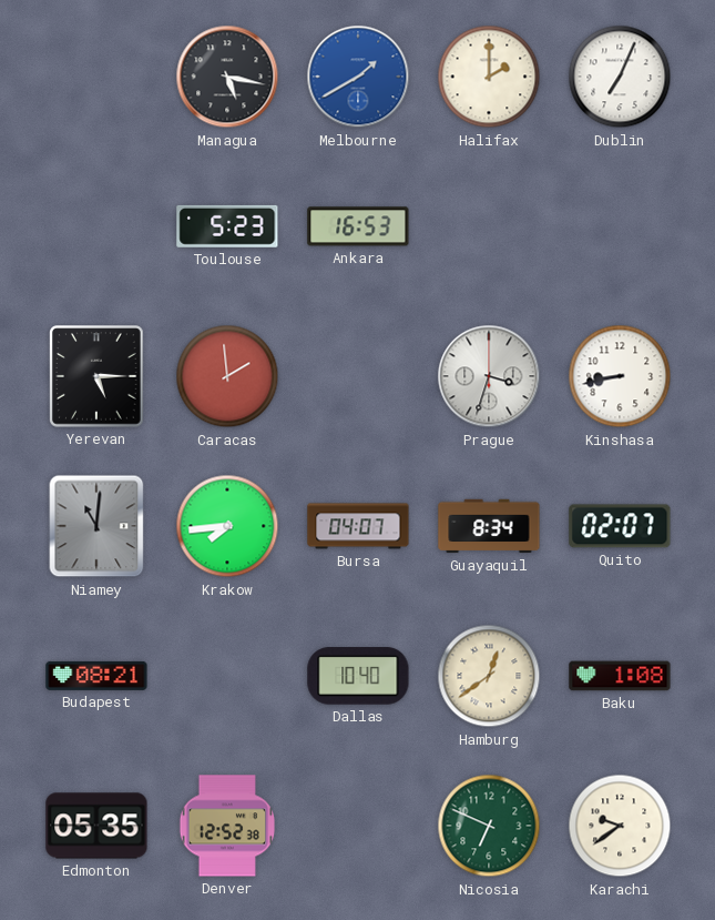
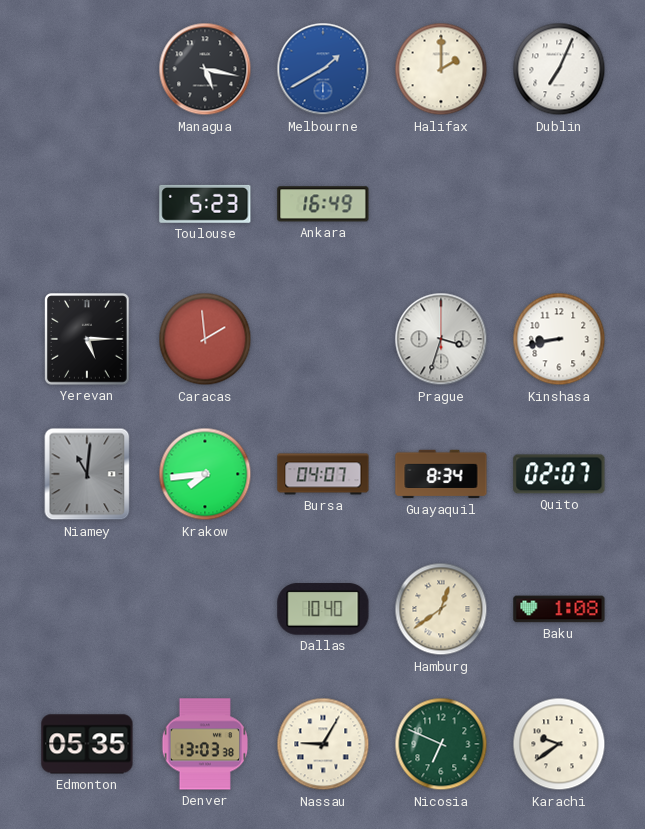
Ankara: 16:53 -> 16:49 (323, 204)
Budapest: 08:21 -> none (96, 676)
Denver: 12:52 -> 13:03 (205, 744)
Nassau: none -> 9:05 (323, 744)
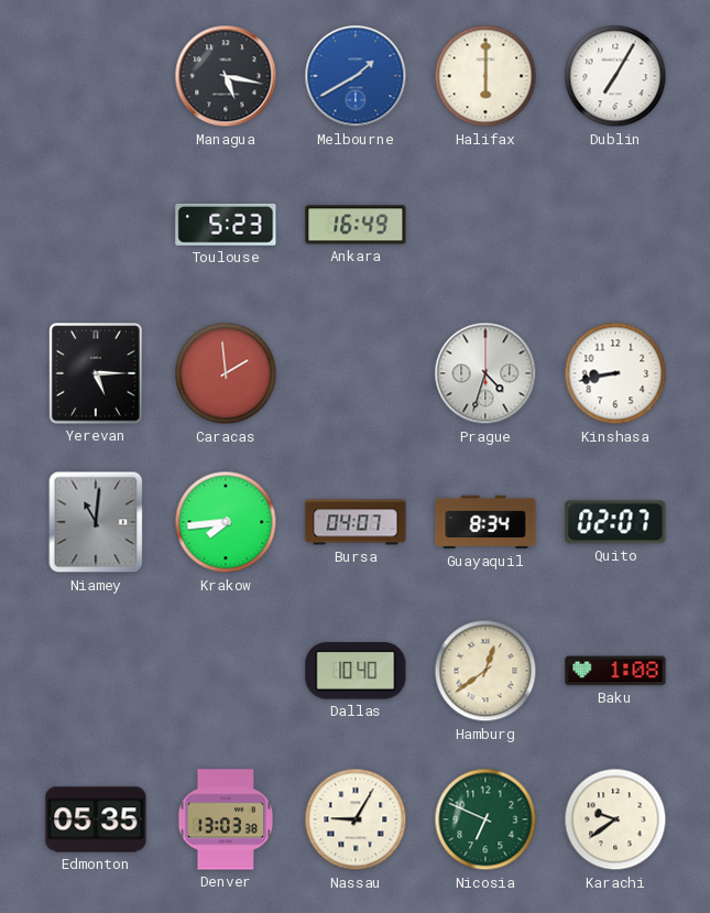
Halifax: 2:00 -> 6:00 (485, 76)
Dublin: 7:04 -> 7:05 (615, 76)
Prague: 3:33 -> 4:33 (485, 373)
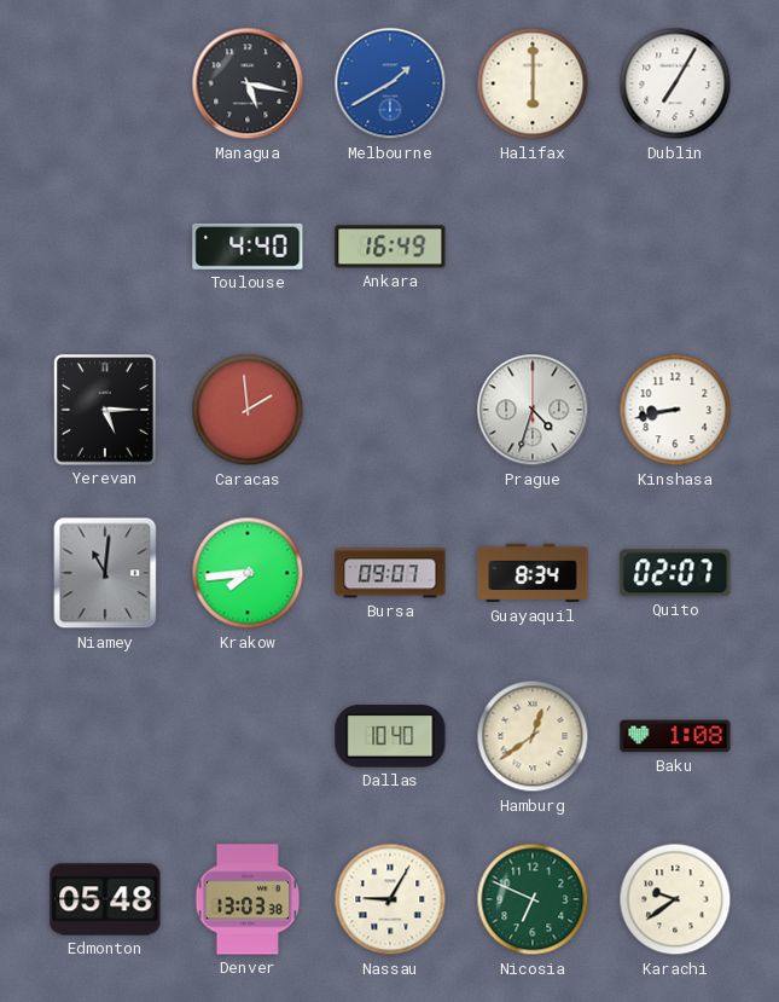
Toulouse: 5:23 -> 4:40 (248, 247)
Bursa: 04:07 -> 09:07 (390, 573)
Edmonton: 05:35 -> 05:48 (105, 899)
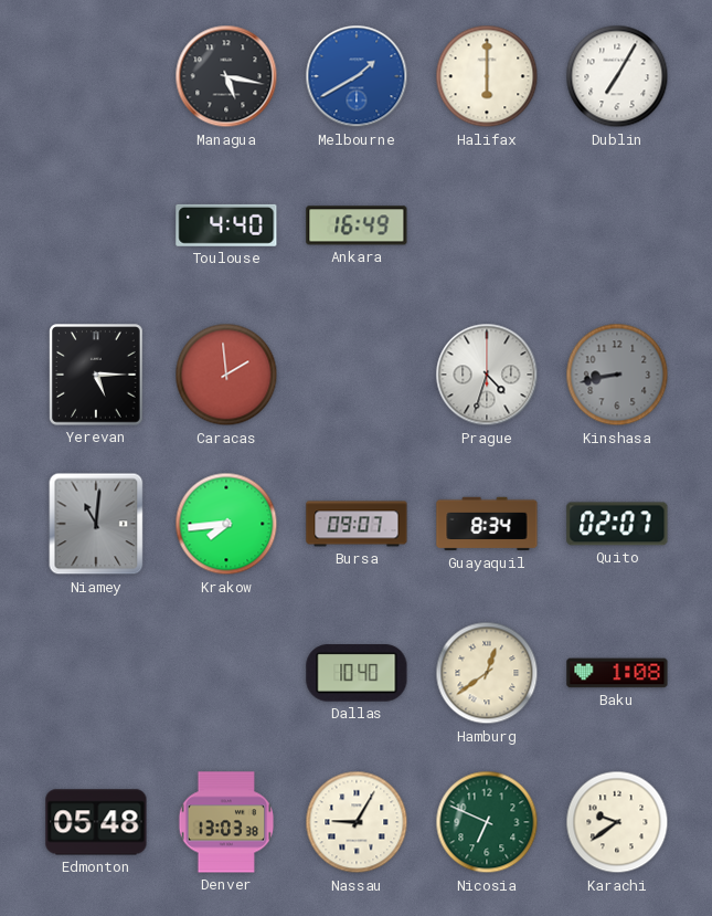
Kinshasa dial: white -> grey (617, 375)
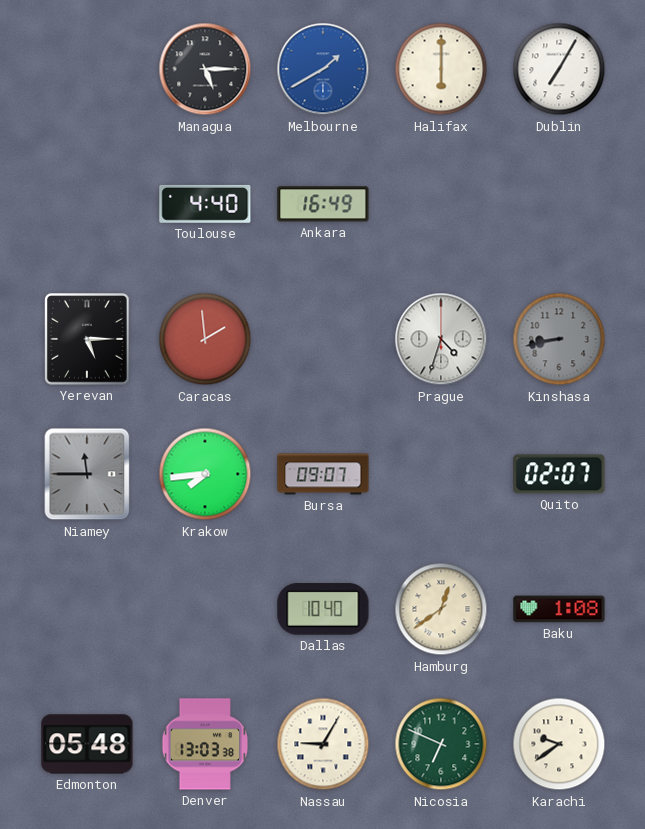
Managua: 5:17 -> 5:15 (205, 69)
Niamey: 11:01 -> 11:45 (87, 474)
Guayaquil: 8:34 -> none (487, 524)
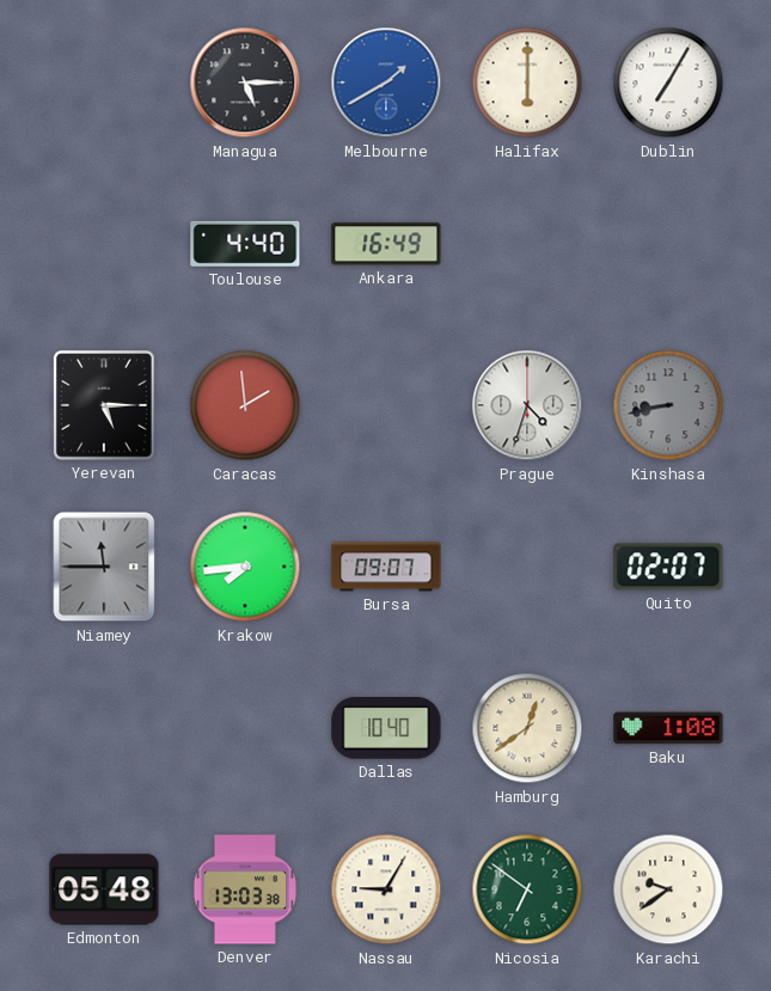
Nicosia: 6:49 -> 6:51 (527, 889)
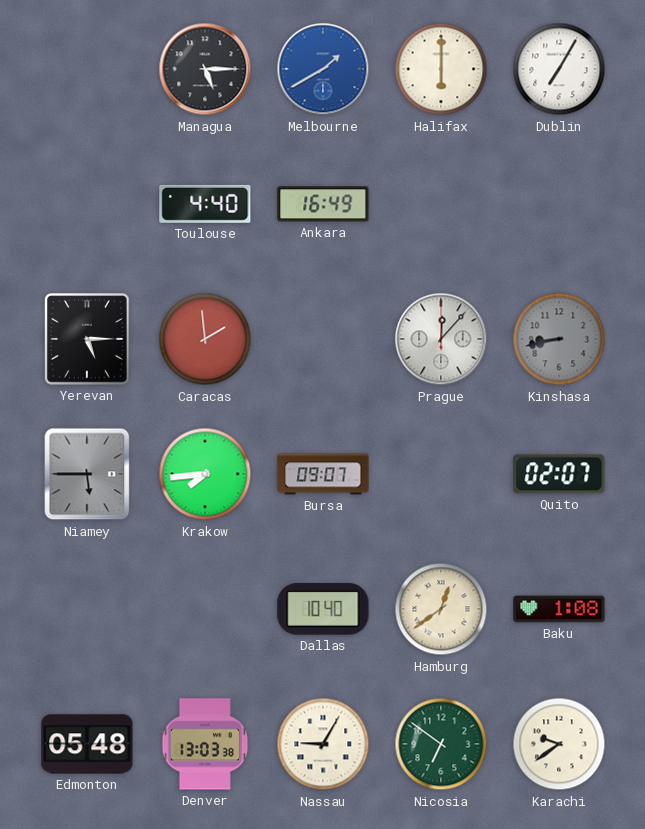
Prague: 4:33 -> 12:07 (441, 339)
Niamey: 11:45 -> 5:45 (87, 474)
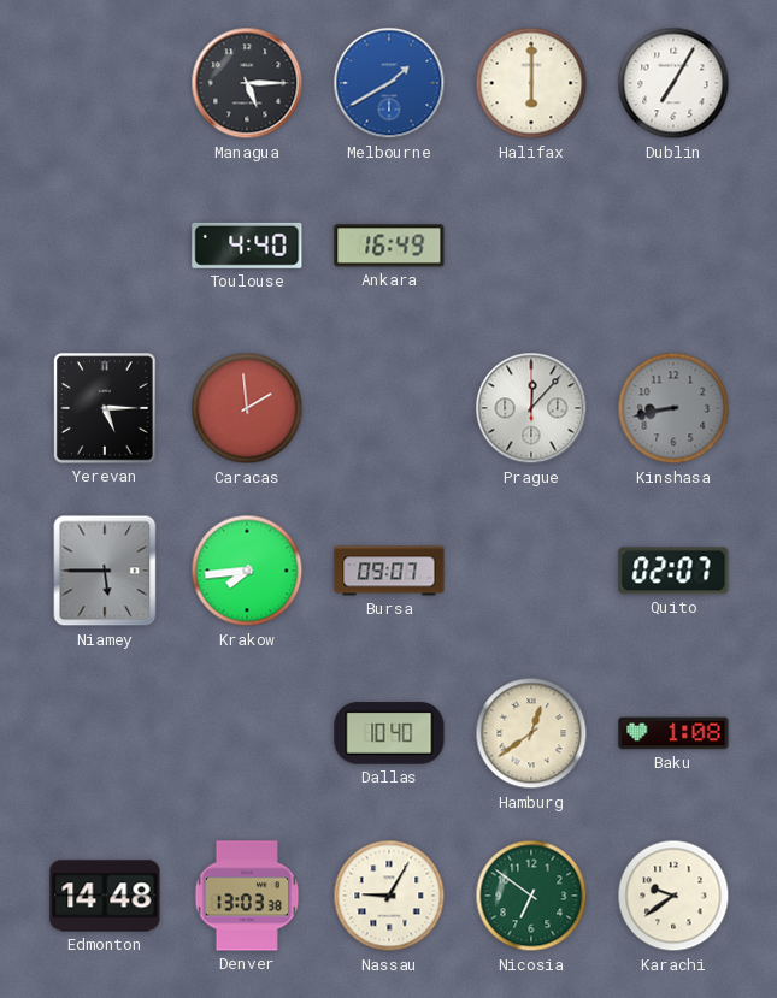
Edmonton: 05:48 -> 14:48 (105, 896)
